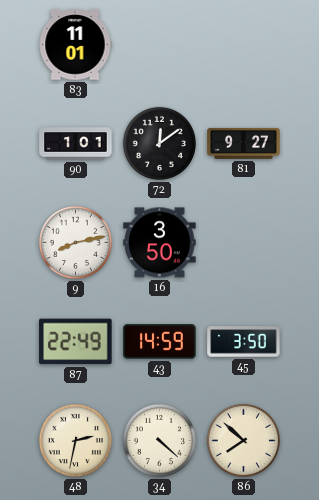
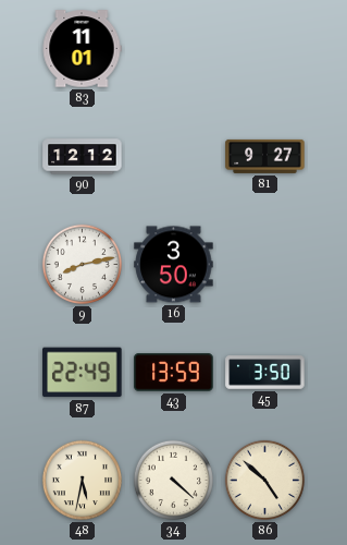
90: 1:01 -> 12:12 (83, 157)
72: 12:09 -> none (159, 143)
43: 14:59 -> 13:59 (174, 373)
48: 2:32 -> 5:32 (82, 480)
86: 7:52 -> 4:52 (264, 480)
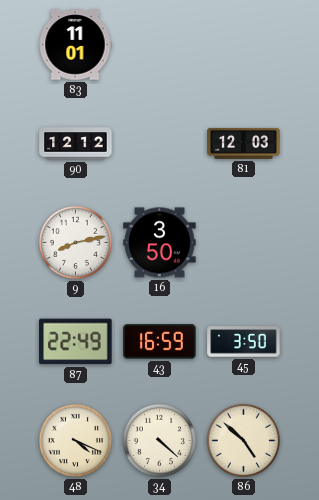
81: 9:27 -> 12:03 (244, 143)
43: 13:59 -> 16:59 (160, 342)
48: 5:32 -> 4:19 (75, 440)
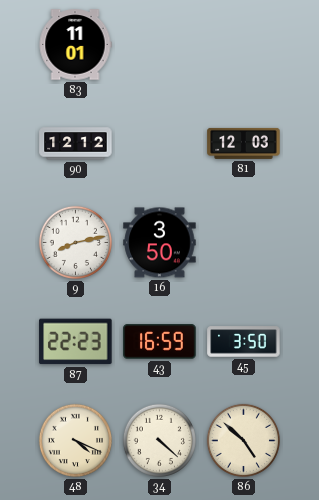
87: 22:49 -> 22:23 (76, 342)
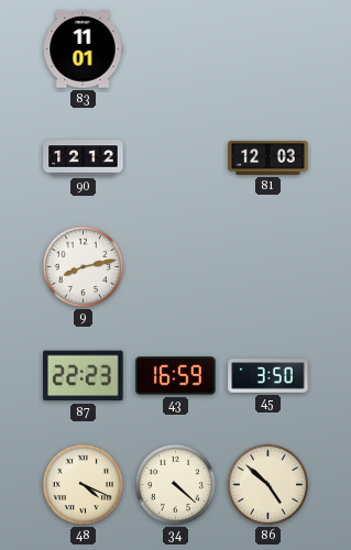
16: 3:50 -> none (160, 243)
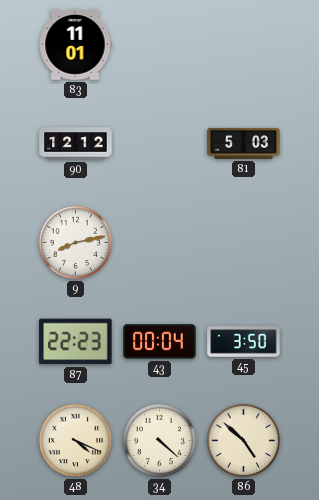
81: 12:03 -> 5:03 (244, 143)
43: 16:59 -> 00:04 (160, 342)
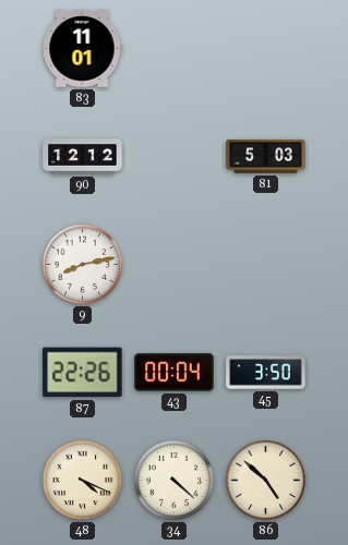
87: 22:23 -> 22:26 (83, 373)
